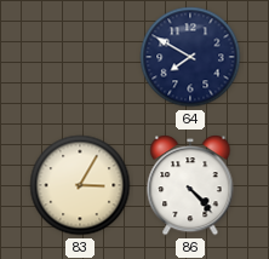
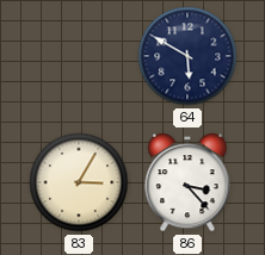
64: 7:50 -> 5:50 (187, 56)
86: 4:23 -> 3:23 (187, 184)
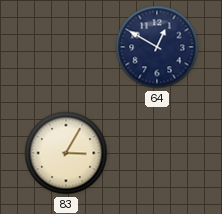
64: 5:50 -> 12:50 (157, 47)
86: 3:23 -> none (187, 184)
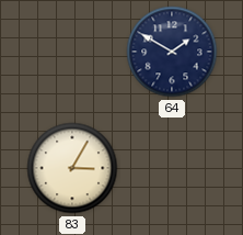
64: 12:50 -> 1:50 (172, 52)
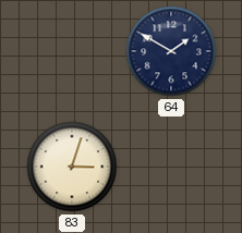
83: 3:05 -> 3:03 (72, 167)
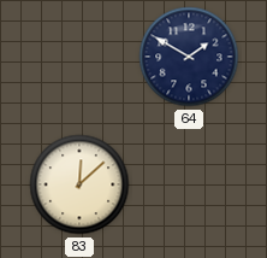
83: 3:03 -> 12:08 (79, 184)
